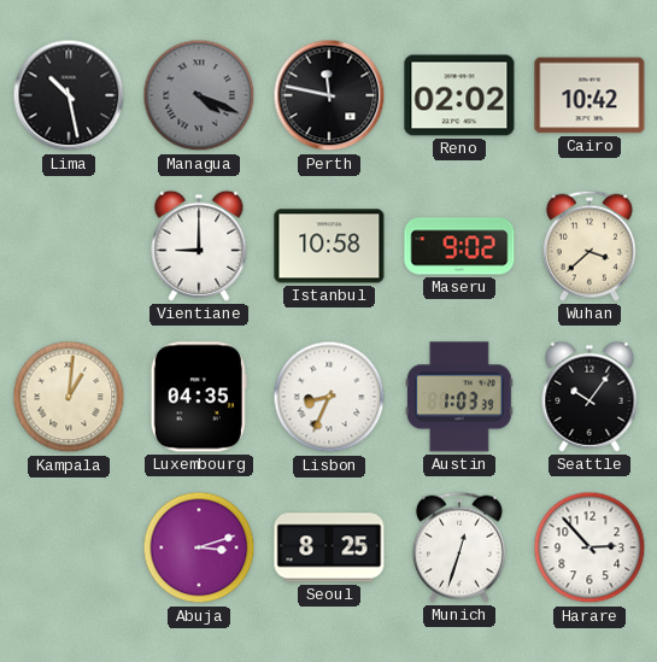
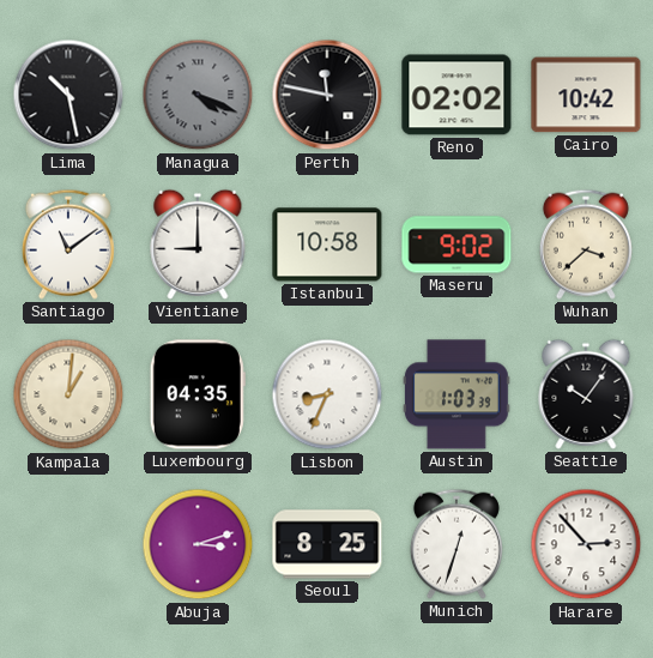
Santiago: none -> 11:09 (68, 245)
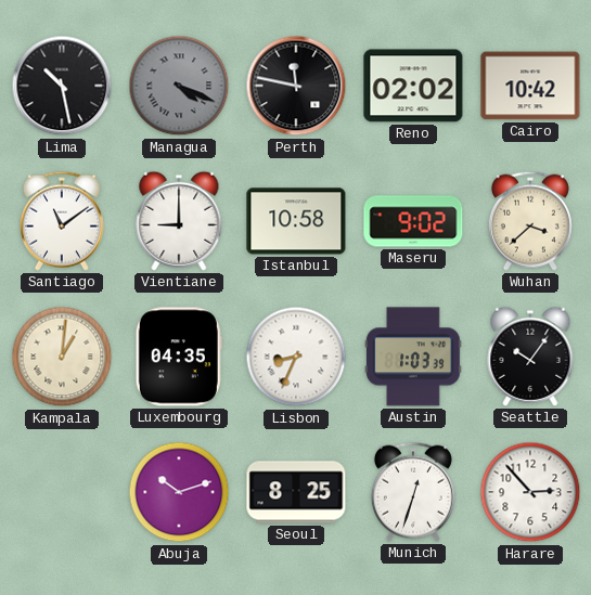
Abuja: 3:12 -> 10:12 (179, 492)
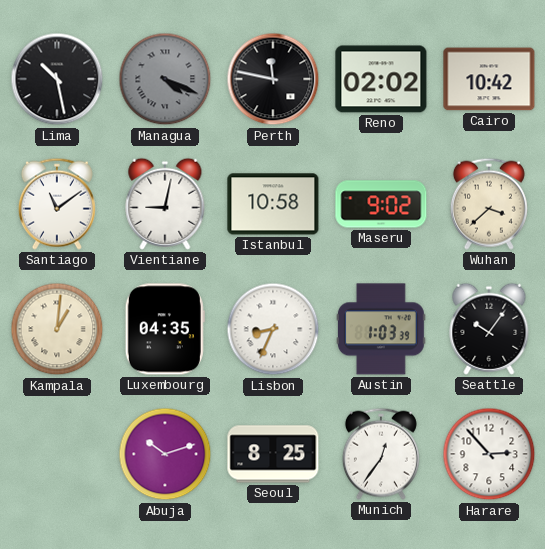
Vientiane: 9:00 -> 9:02 (165, 204)
Munich: 12:33 -> 12:36 (381, 454)
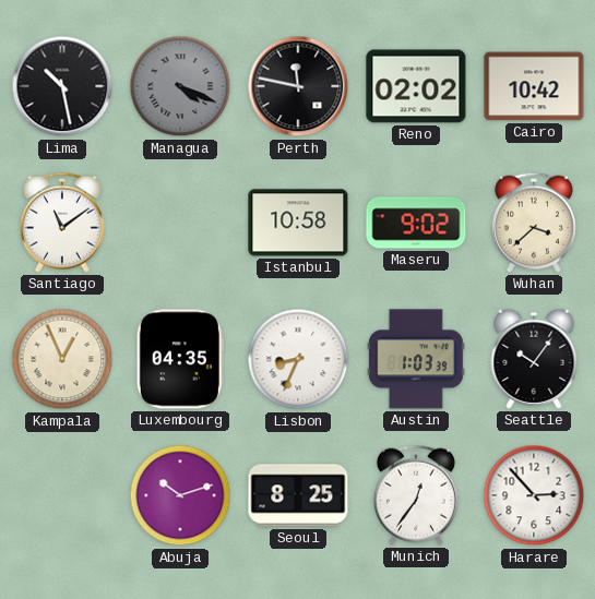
Vientiane: 9:02 -> none (165, 204)
Kampala: 1:01 -> 12:56 (62, 359)
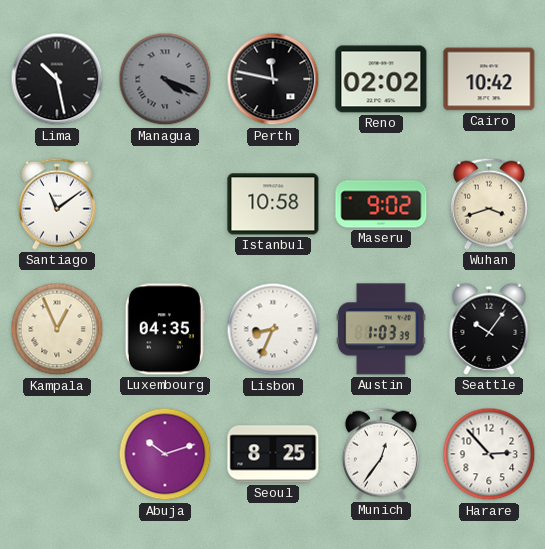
Wuhan: 3:38 -> 3:42 (489, 204)
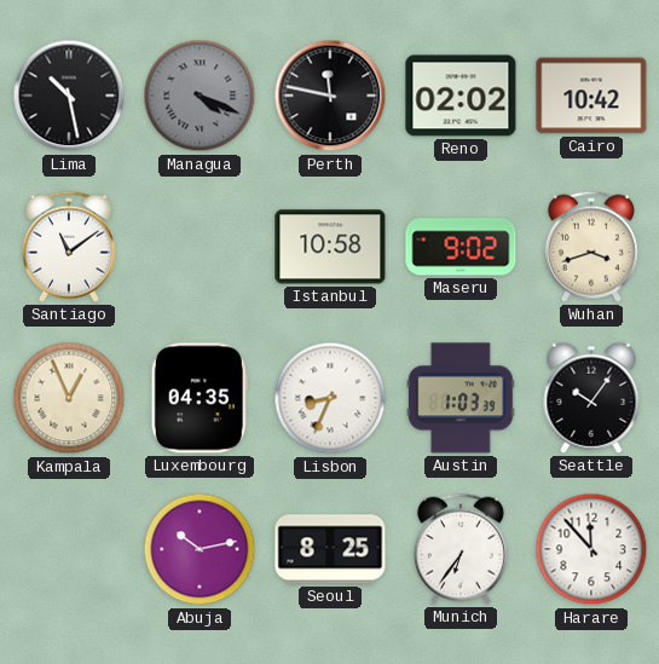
Abuja: 10:12 -> 10:13 (200, 549)
Munich: 12:36 -> 6:36 (461, 549)
Harare: 2:53 -> 11:53 (591, 549)
